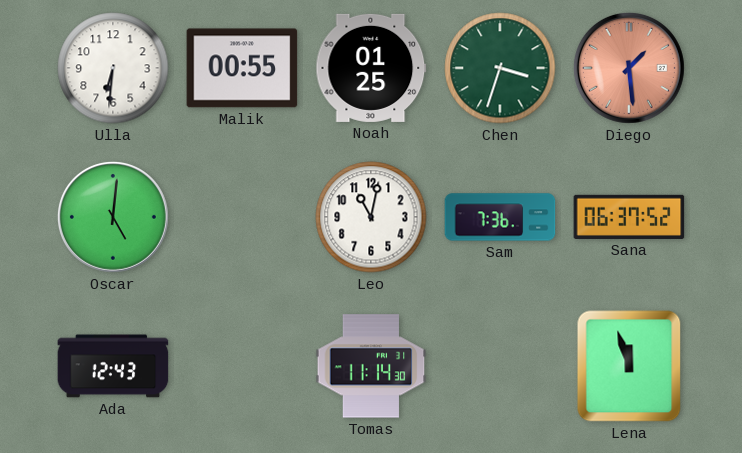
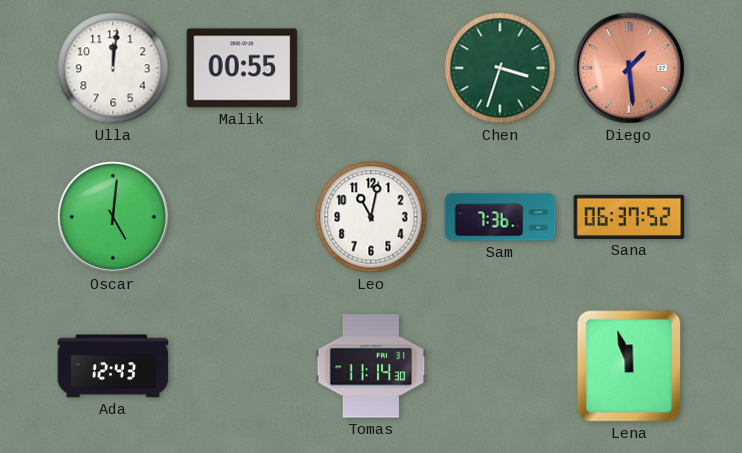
Ulla: 6:31 -> 12:01 (113, 68)
Noah: 01:25 -> none (371, 68)
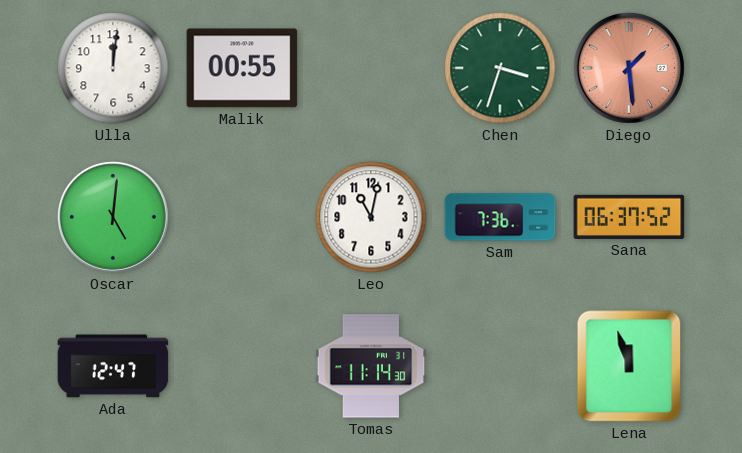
Ada: 12:43 -> 12:47 (113, 366)
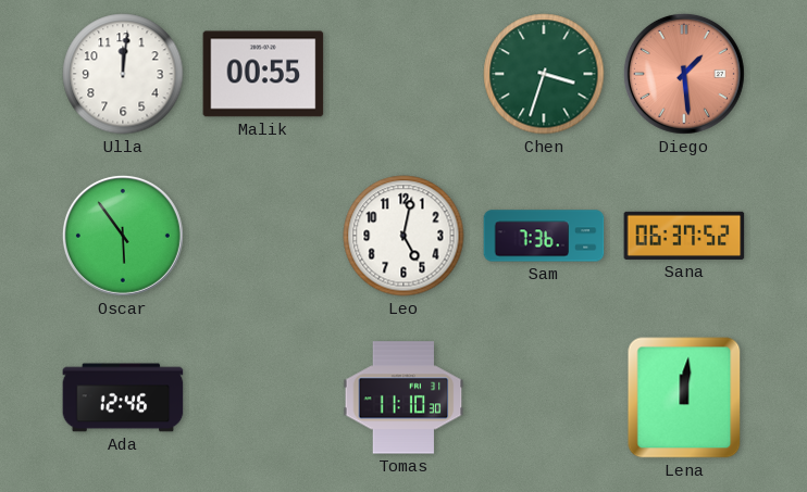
Oscar: 5:01 -> 5:54 (123, 236)
Leo: 11:02 -> 5:02 (403, 236)
Ada: 12:47 -> 12:46 (123, 398)
Tomas: 11:14 -> 11:10 (403, 398)
Lena: 11:57 -> 12:01 (684, 398)
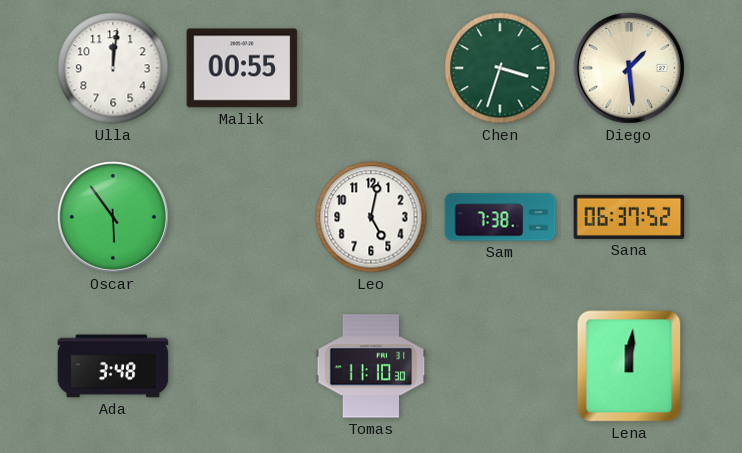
Diego dial: salmon -> cream (629, 68)
Sam: 7:36 -> 7:38 (500, 217)
Ada: 12:46 -> 3:48 (113, 366)
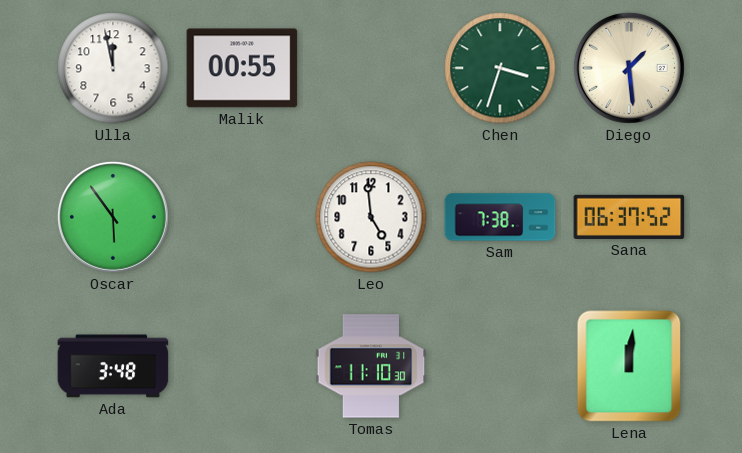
Ulla: 12:01 -> 11:58 (113, 68)
Leo: 5:02 -> 4:59 (371, 217)
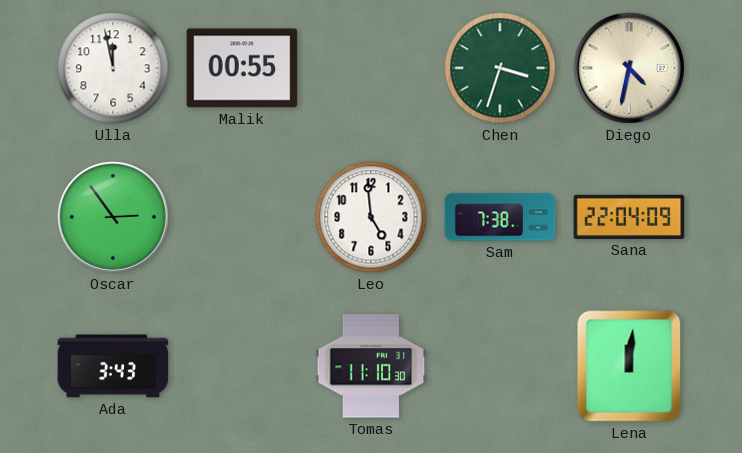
Diego: 1:29 -> 4:32 (629, 68)
Oscar: 5:54 -> 2:54 (113, 217)
Sana: 06:37 -> 22:04 (629, 217)
Ada: 3:48 -> 3:43 (113, 366)
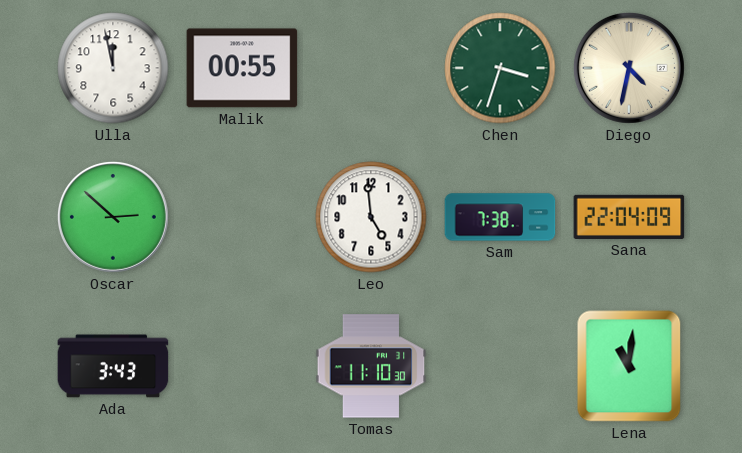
Oscar: 2:54 -> 2:52 (113, 217)
Lena: 12:01 -> 11:01 (629, 366)
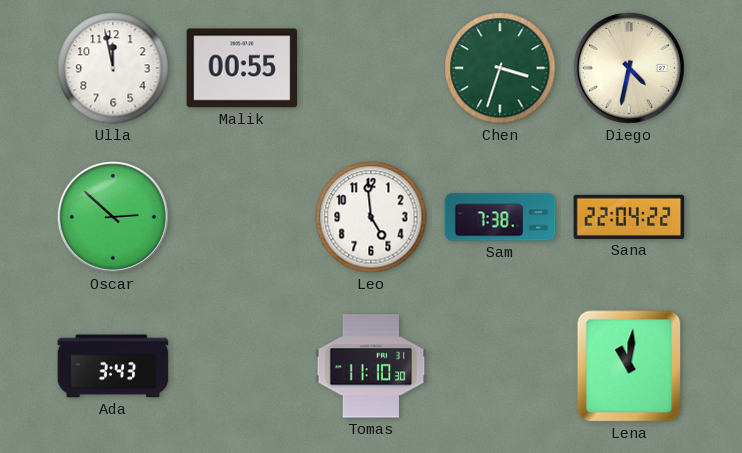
Sana: 22:04:09 -> 22:04:22 (629, 217)
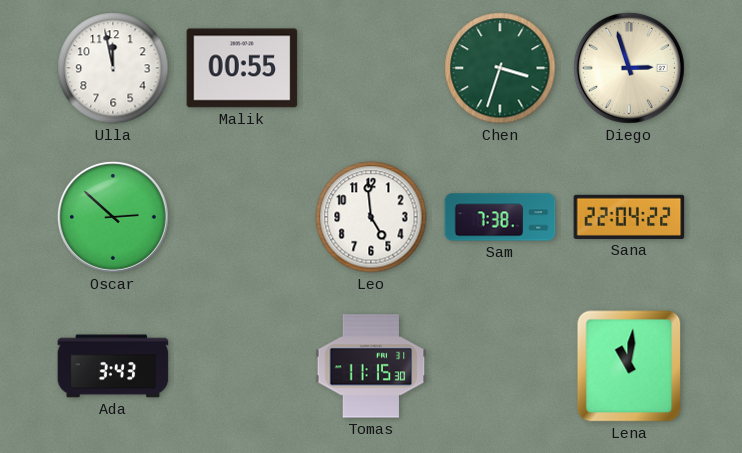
Diego: 4:32 -> 2:57 (629, 68)
Tomas: 11:10 -> 11:15 (371, 366)
